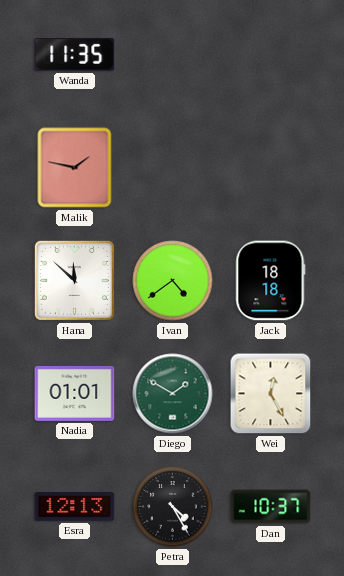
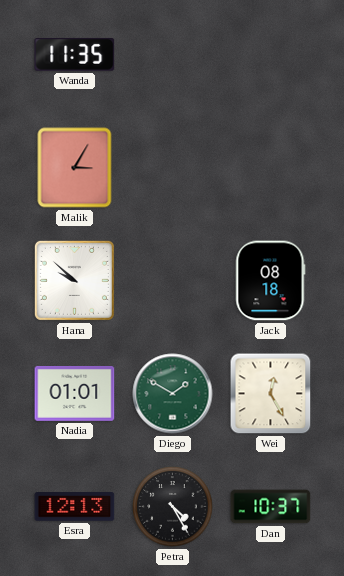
Malik: 1:47 -> 3:05 (75, 168)
Hana: 11:52 -> 9:52 (74, 280)
Ivan: 4:39 -> none (173, 281)
Jack: 18:18 -> 08:18 (270, 281)
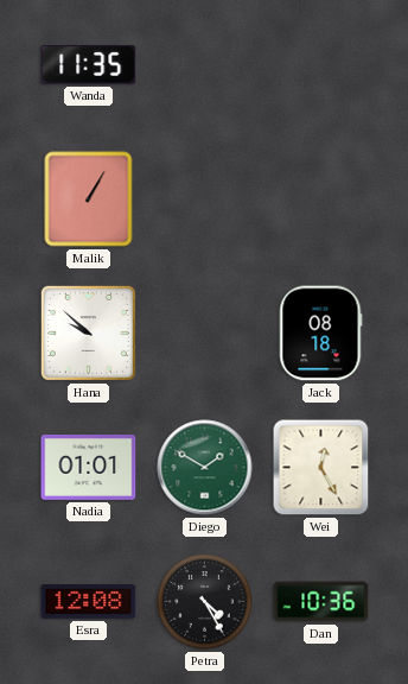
Malik: 3:05 -> 1:05 (89, 199)
Esra: 12:13 -> 12:08 (89, 602)
Dan: 10:37 -> 10:36 (321, 602)
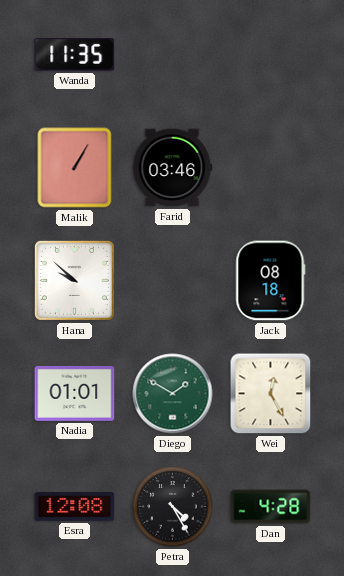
Farid: none -> 03:46 (173, 168)
Dan: 10:36 -> 4:28 (271, 507)
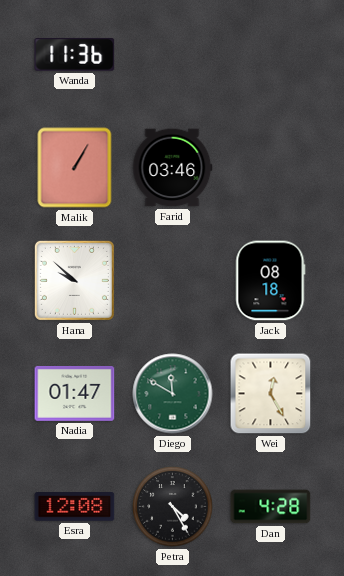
Wanda: 11:35 -> 11:36 (75, 55)
Nadia: 01:01 -> 01:47 (75, 393)
Diego: 1:50 -> 11:50 (173, 394)
